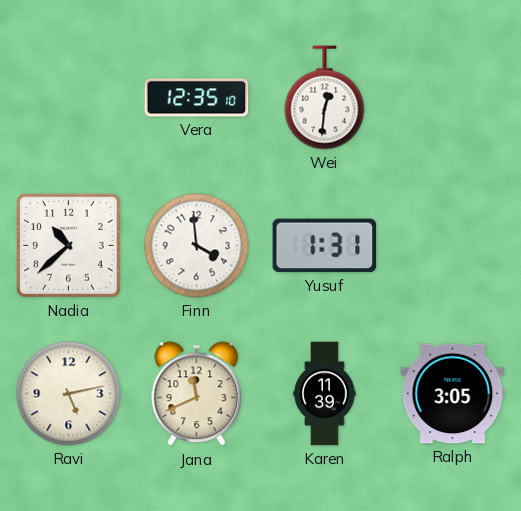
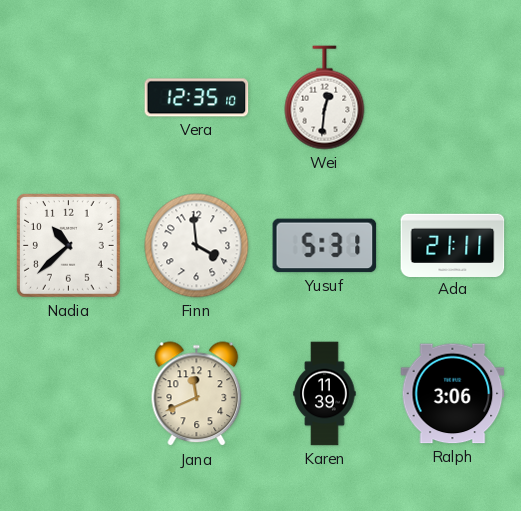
Yusuf: 1:31 -> 5:31 (325, 246)
Ada: none -> 21:11 (453, 245)
Ravi: 5:13 -> none (69, 394)
Ralph: 3:05 -> 3:06 (453, 394)
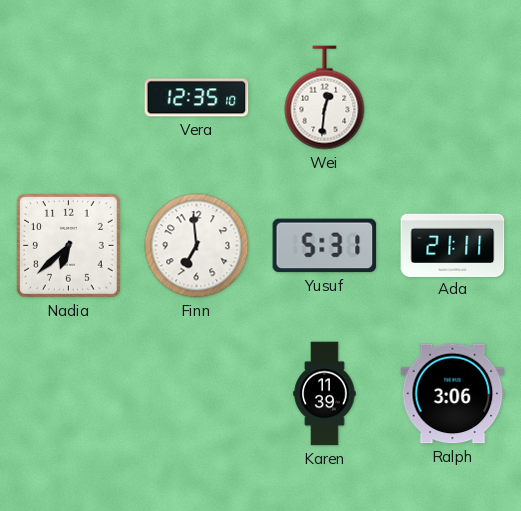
Nadia: 10:38 -> 6:38 (68, 245)
Finn: 3:59 -> 6:59 (197, 246)
Jana: 11:41 -> none (197, 394)
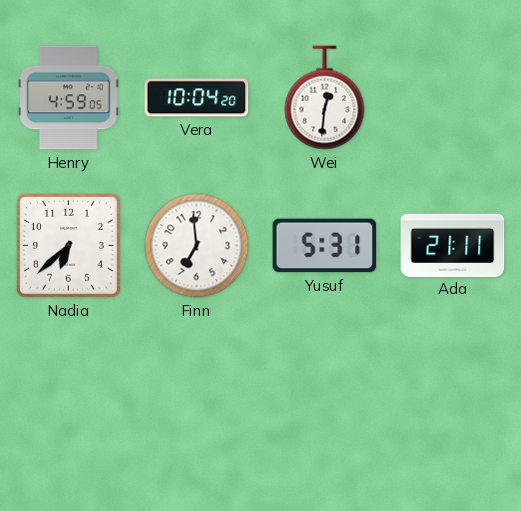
Henry: none -> 4:59 (69, 98)
Vera: 12:35 -> 10:04 (197, 98)
Karen: 11:39 -> none (325, 394)
Ralph: 3:06 -> none (453, 394)
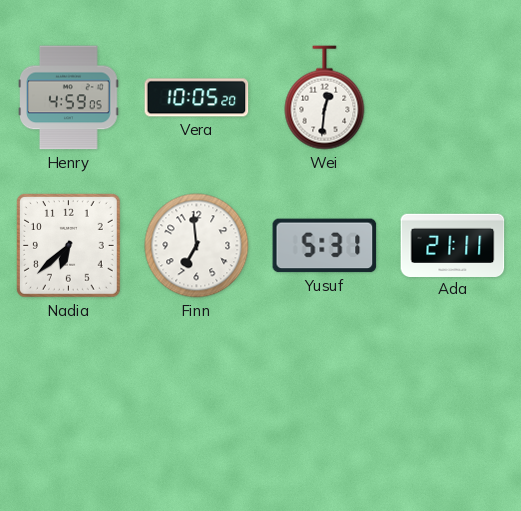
Vera: 10:04 -> 10:05 (197, 98)
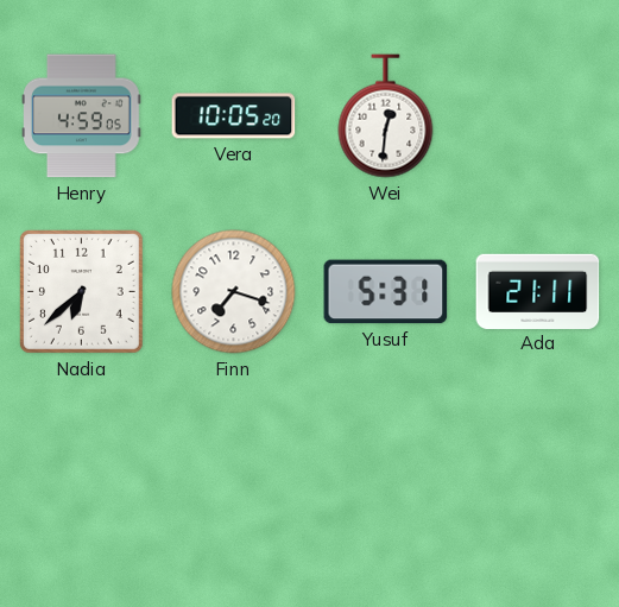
Finn: 6:59 -> 7:18 (234, 292)
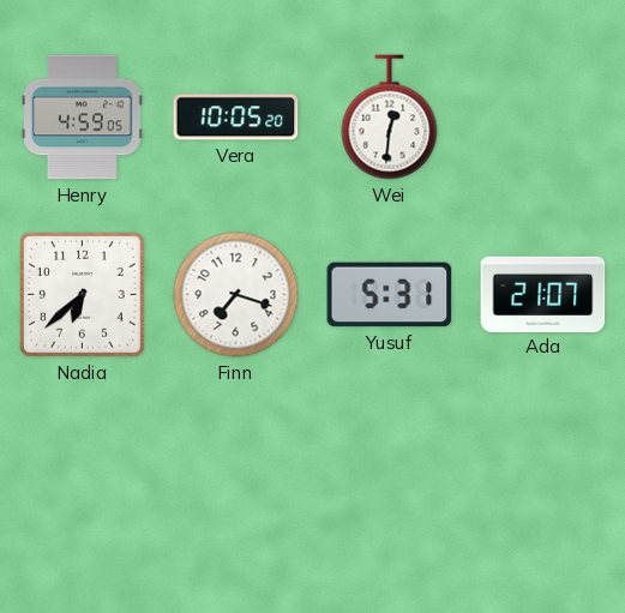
Ada: 21:11 -> 21:07 (543, 294)
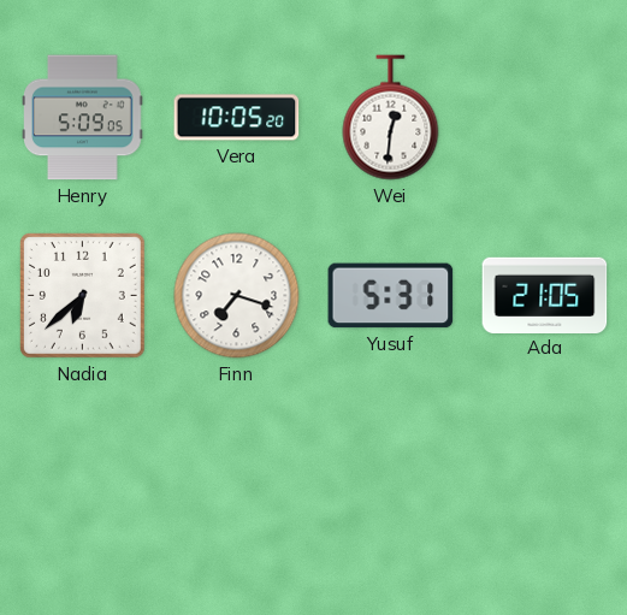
Henry: 4:59 -> 5:09 (83, 118)
Ada: 21:07 -> 21:05 (545, 295)
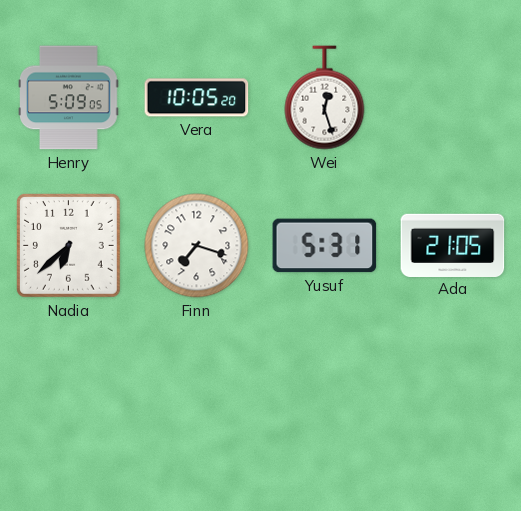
Wei: 12:31 -> 12:27 (325, 98)
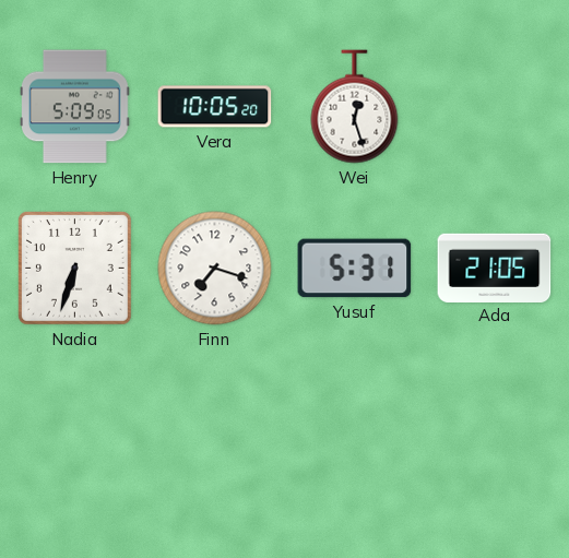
Nadia: 6:38 -> 6:33 (74, 268)
